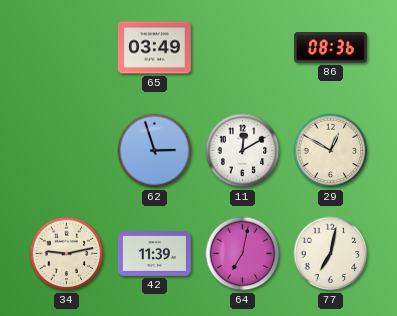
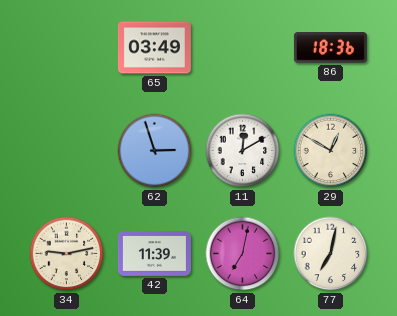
86: 08:36 -> 18:36 (330, 48)
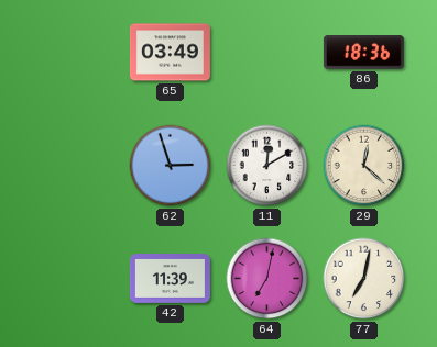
29: 12:50 -> 12:22 (364, 166)
34: 9:13 -> none (67, 254)
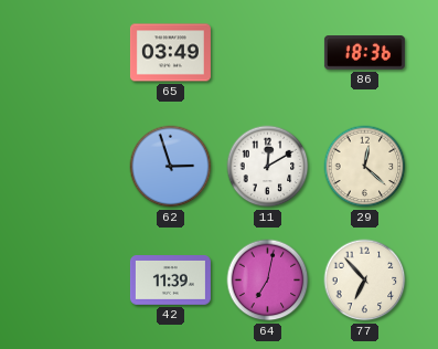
77: 7:02 -> 6:53 (365, 281)
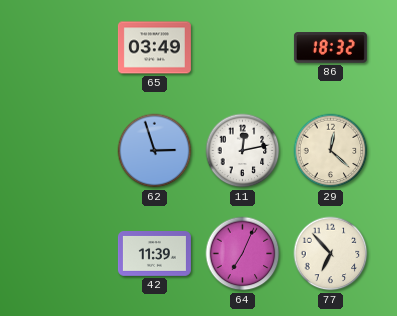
86: 18:36 -> 18:32 (330, 48)
11: 12:10 -> 12:13 (243, 151)
64: 7:02 -> 7:04 (243, 254)
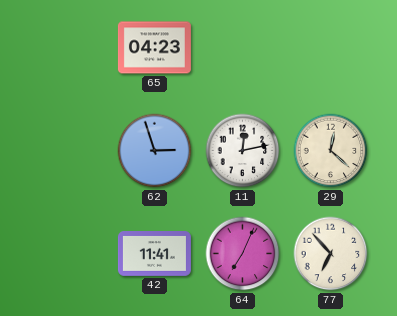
65: 03:49 -> 04:23 (154, 48)
86: 18:32 -> none (330, 48)
42: 11:39 -> 11:41 (154, 254)
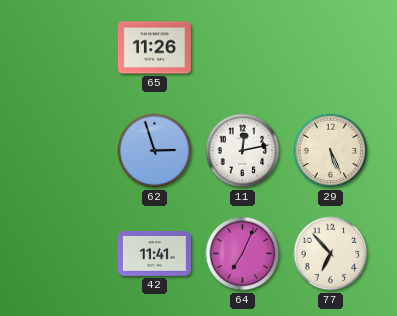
65: 04:23 -> 11:26 (154, 48)
29: 12:22 -> 5:26 (331, 151)
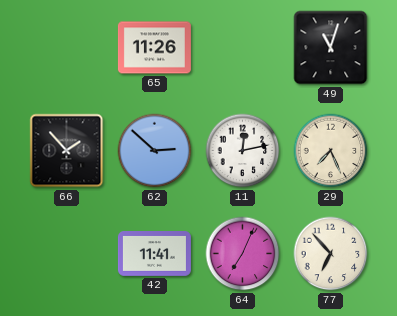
49: none -> 11:03 (331, 48)
66: none -> 1:53 (67, 151)
62: 2:57 -> 2:52 (155, 151)
29: 5:26 -> 7:26 (331, 151)
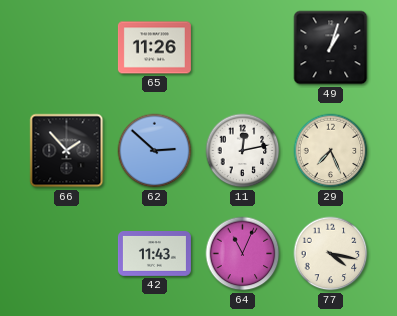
49: 11:03 -> 1:03 (331, 48)
42: 11:41 -> 11:43 (154, 254)
64: 7:04 -> 11:04 (243, 254)
77: 6:53 -> 4:17 (331, 254)
